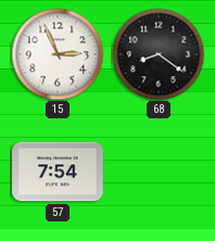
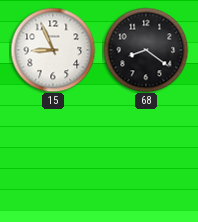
15: 2:56 -> 8:56 (53, 50)
57: 7:54 -> none (58, 172)
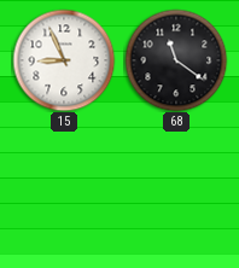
68: 8:21 -> 11:21 (176, 60)
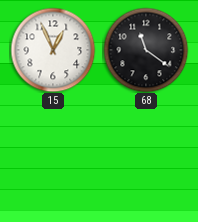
15: 8:56 -> 12:56 (53, 50)
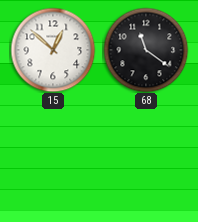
15: 12:56 -> 12:52 (53, 50)
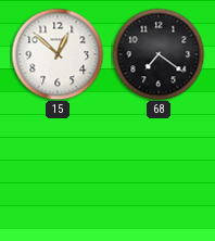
68: 11:21 -> 7:21 (159, 54)
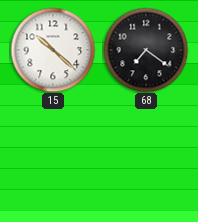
15: 12:52 -> 10:22 (53, 50)
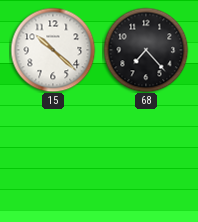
68: 7:21 -> 7:23 (146, 50)
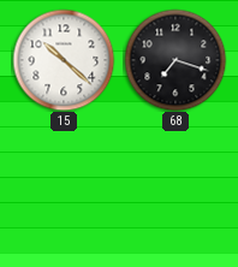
68: 7:23 -> 7:18 (175, 60)
